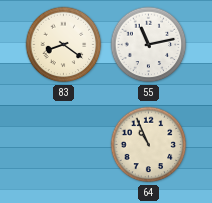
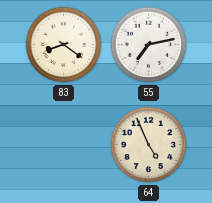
55: 11:13 -> 7:13 (149, 45)
64: 10:56 -> 4:56 (149, 145)
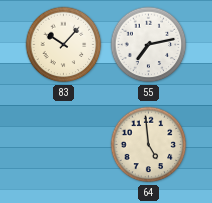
83: 8:21 -> 10:07 (64, 45)
64: 4:56 -> 4:59 (149, 145)
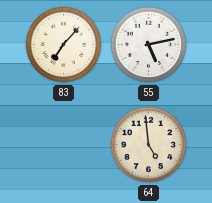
83: 10:07 -> 7:07 (64, 45)
55: 7:13 -> 5:13 (149, 45)
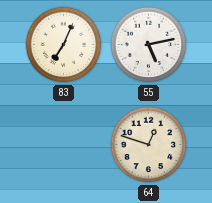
83: 7:07 -> 7:04 (64, 45)
64: 4:59 -> 12:48 (149, 145)
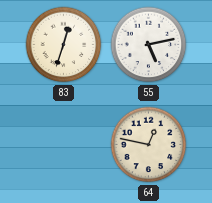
83: 7:04 -> 12:33 (64, 45)
64: 12:48 -> 12:47 (149, 145)
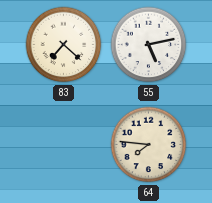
83: 12:33 -> 7:22 (64, 45)
64: 12:47 -> 7:46 (149, 145)
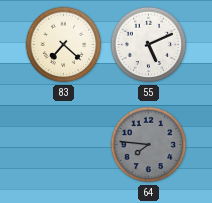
55: 5:13 -> 5:11 (149, 45)
64 dial: cream -> grey (149, 145)
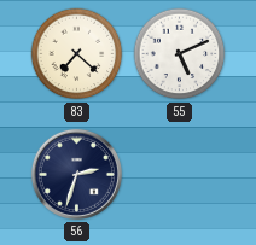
56: none -> 2:33 (76, 174)
64: 7:46 -> none (149, 145)
